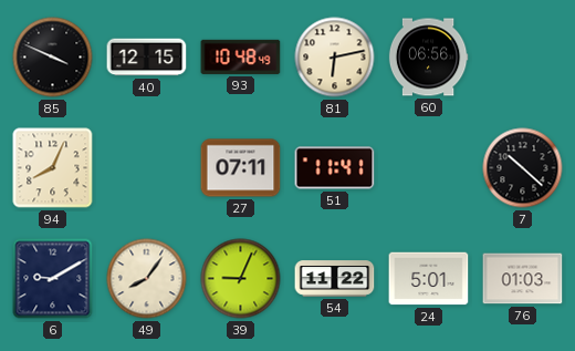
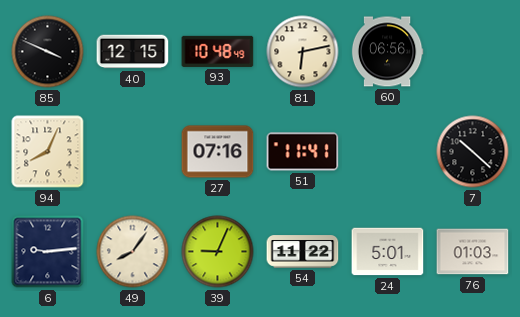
27: 07:11 -> 07:16 (218, 152)
6: 9:10 -> 9:14 (48, 252)
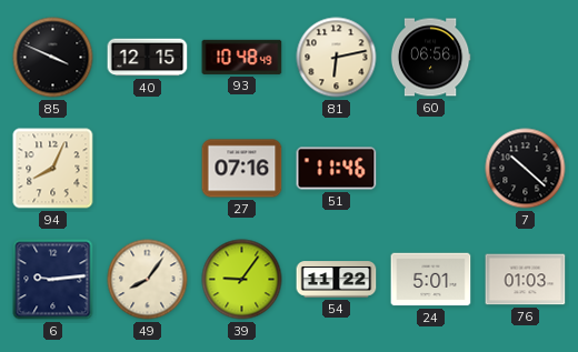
51: 11:41 -> 11:46 (337, 169)
39: 9:04 -> 9:06 (242, 280)
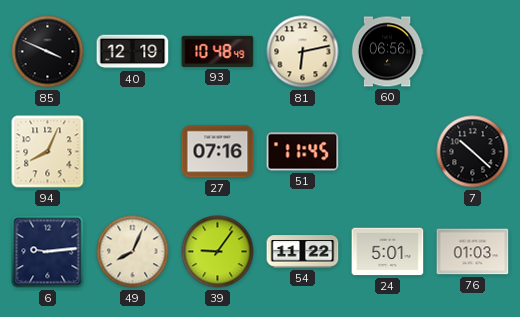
40: 12:15 -> 12:19 (133, 52)
51: 11:46 -> 11:45 (303, 152)
49: 8:06 -> 8:04 (133, 252)
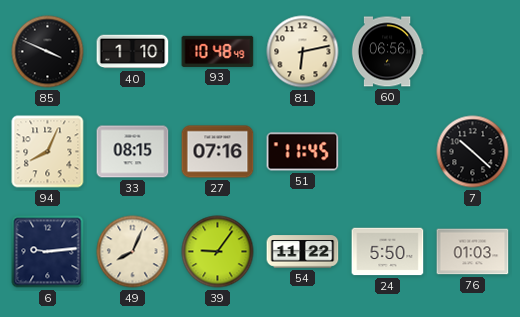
40: 12:19 -> 1:10 (133, 52)
33: none -> 08:15 (133, 152)
24: 5:01 -> 5:50 (388, 252)
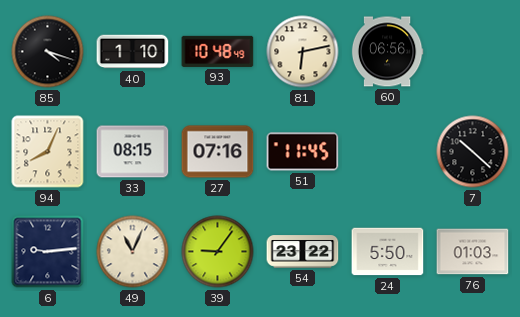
85: 3:49 -> 4:18 (48, 52)
49: 8:04 -> 11:04 (133, 252)
54: 11:22 -> 23:22 (303, 252)
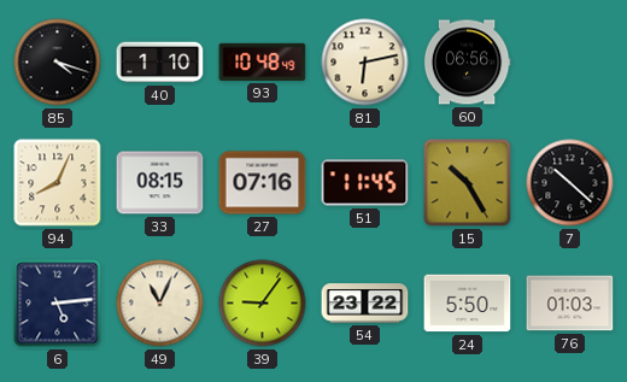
15: none -> 10:25 (468, 183)
6: 9:14 -> 5:14 (58, 304)
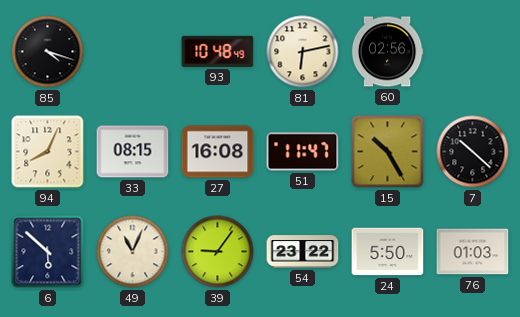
40: 1:10 -> none (160, 63)
60: 06:56 -> 02:56 (387, 52)
27: 07:16 -> 16:08 (218, 152)
51: 11:45 -> 11:47 (303, 152)
6: 5:14 -> 5:52 (48, 252)
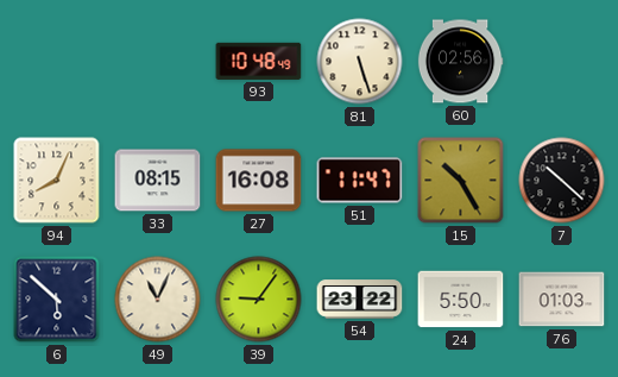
85: 4:18 -> none (48, 52)
81: 6:13 -> 5:27 (360, 62)
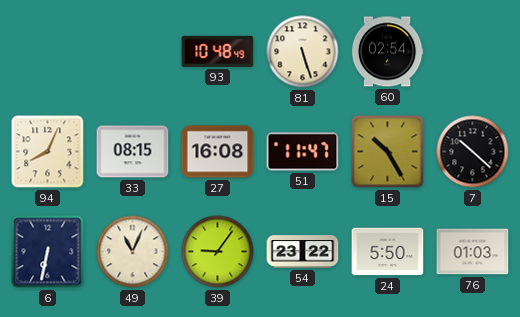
60: 02:56 -> 02:54 (387, 52)
6: 5:52 -> 6:32 (48, 252)
